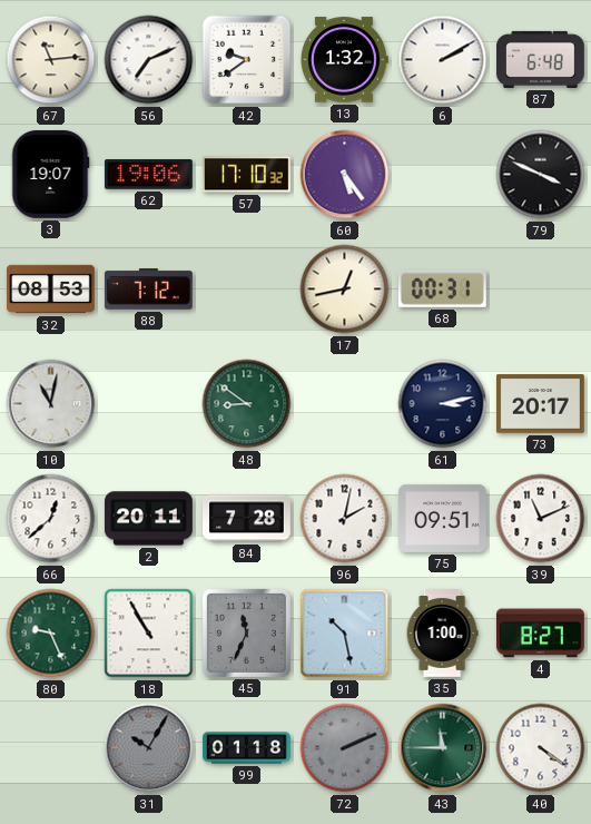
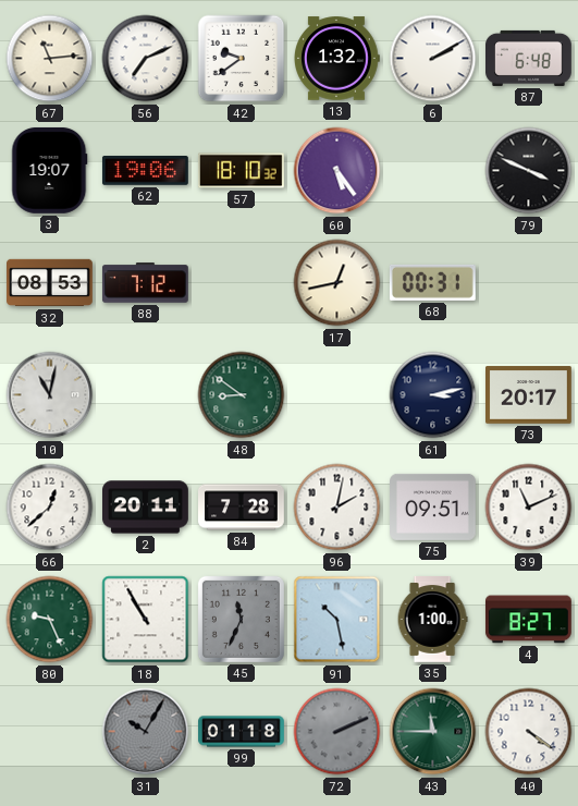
57: 17:10 -> 18:10 (242, 171)
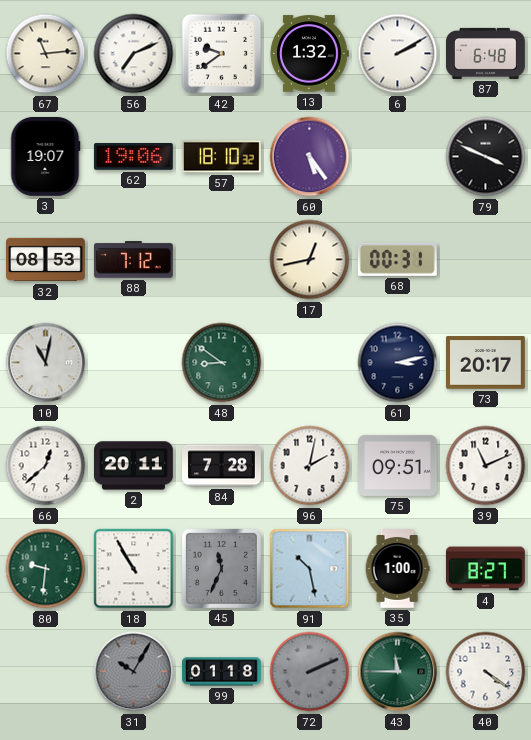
80: 9:26 -> 9:31 (46, 569)
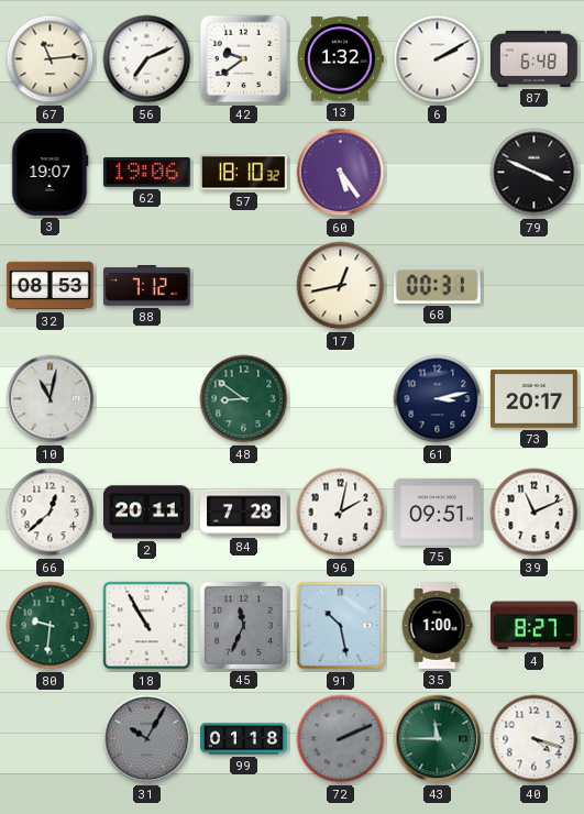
40: 4:21 -> 4:18 (535, 739)
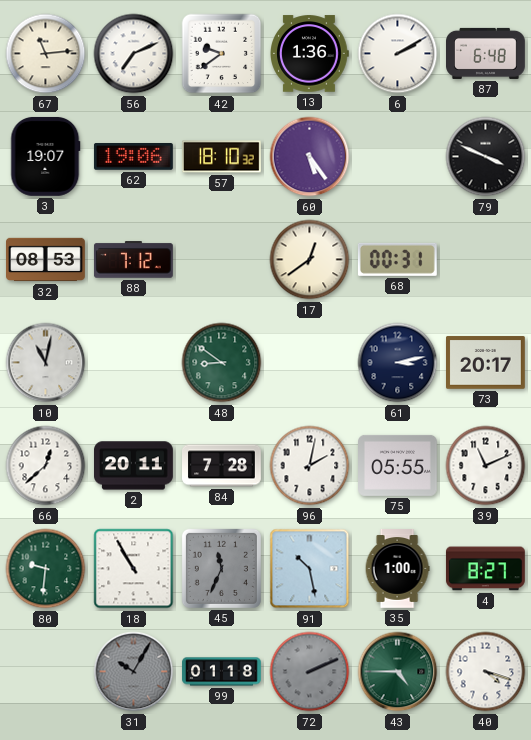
13: 1:32 -> 1:36 (310, 54)
17: 12:43 -> 12:39 (310, 260)
75: 09:51 -> 05:55 (398, 465)
43: 11:45 -> 4:45 (398, 672)
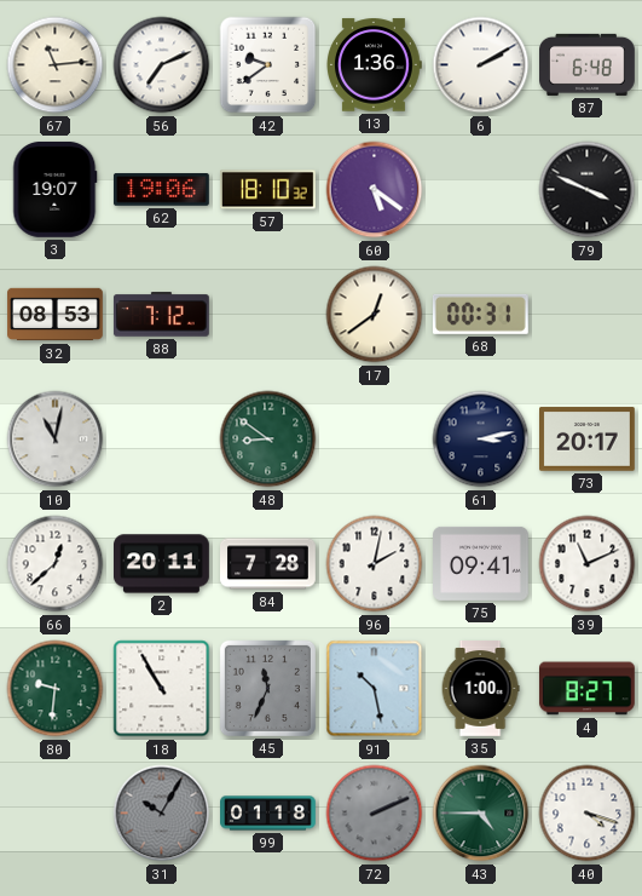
60: 5:24 -> 5:21 (375, 190)
75: 05:55 -> 09:41 (481, 563)
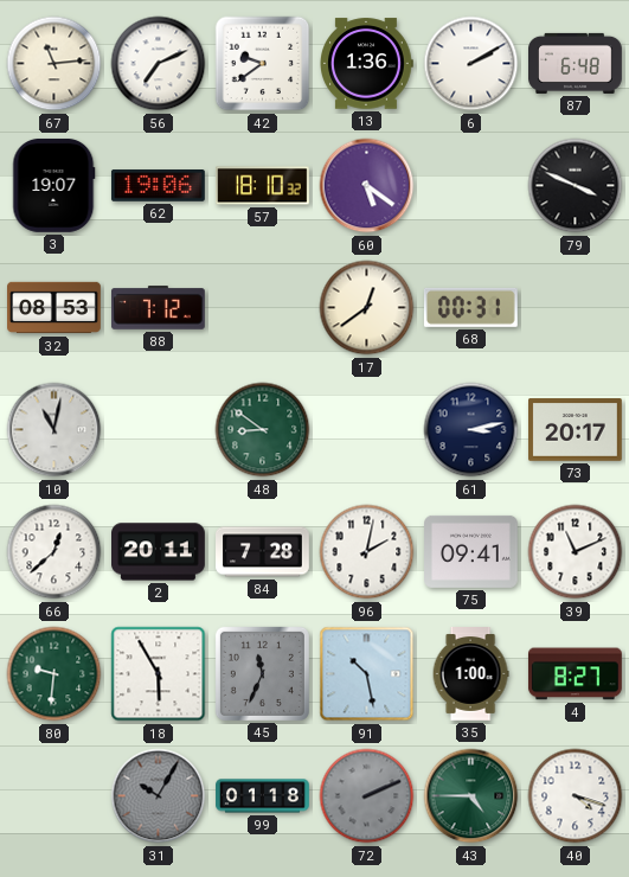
18: 10:55 -> 5:55 (159, 674)
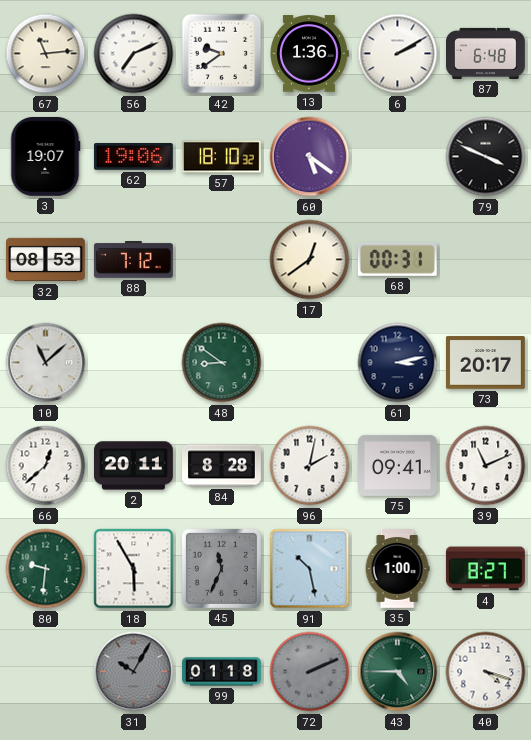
10: 11:02 -> 11:08 (46, 363)
84: 7:28 -> 8:28 (222, 466)
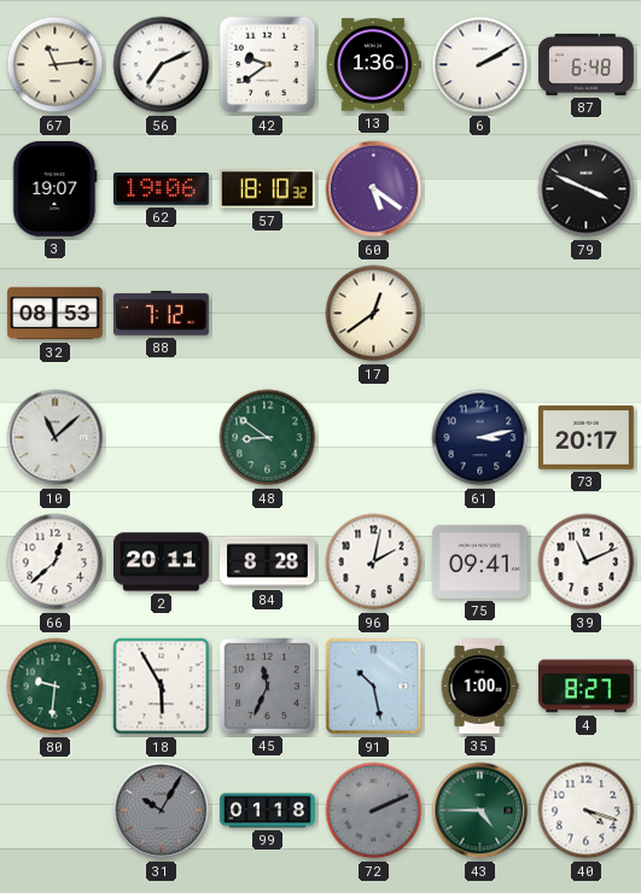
68: 00:31 -> none (397, 259)
